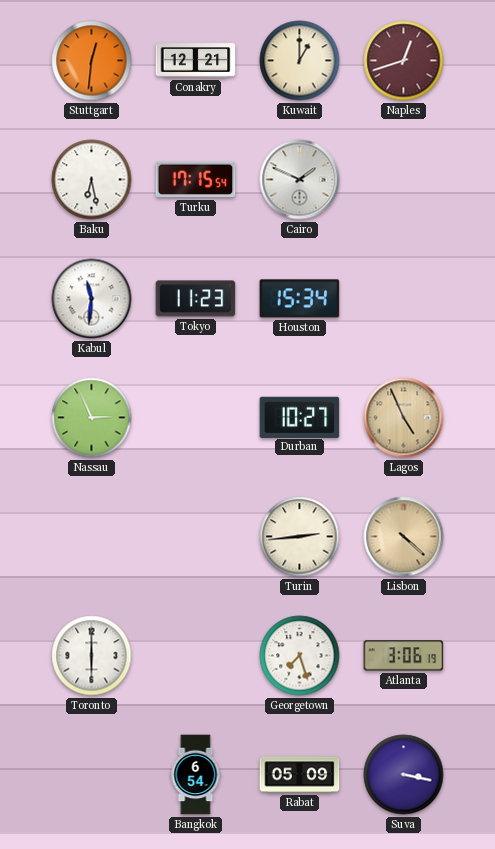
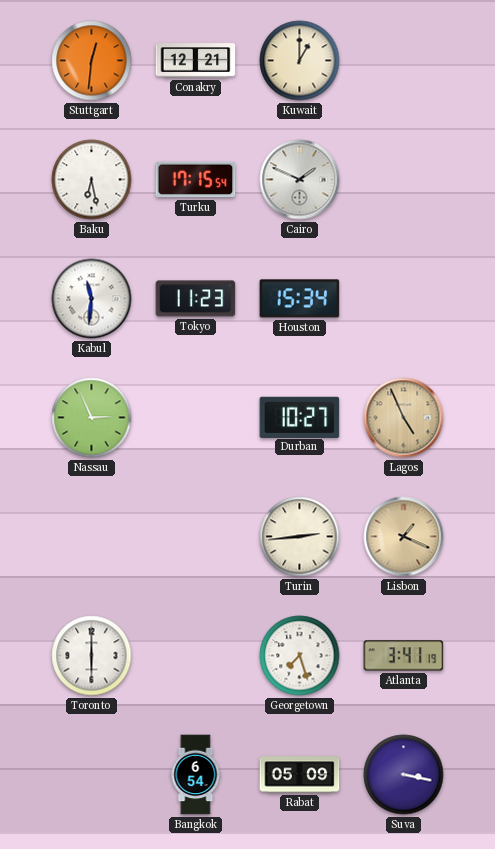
Naples: 12:42 -> none (404, 61)
Lisbon: 4:22 -> 1:19 (404, 537)
Atlanta: 3:06 -> 3:41 (404, 656)
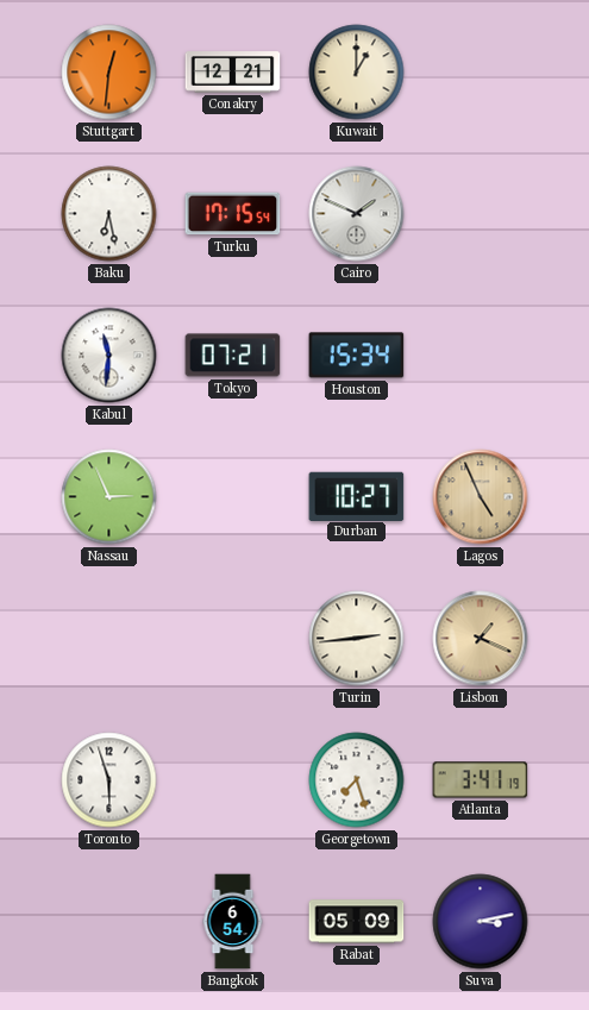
Tokyo: 11:23 -> 07:21 (233, 356)
Toronto: 6:00 -> 5:57 (109, 780)
Suva: 3:17 -> 3:13 (481, 922)
